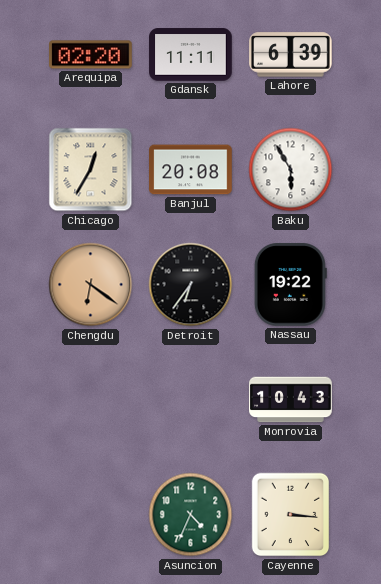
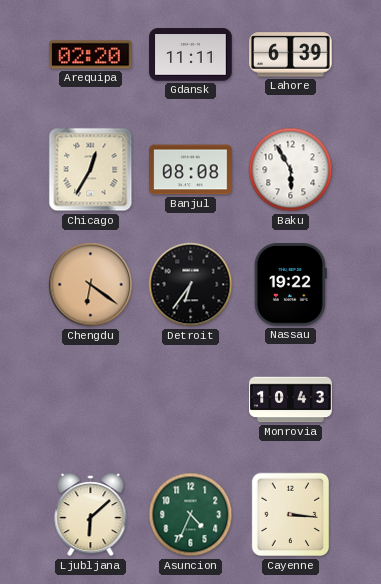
Banjul: 20:08 -> 08:08 (191, 170)
Ljubljana: none -> 6:08 (91, 516)
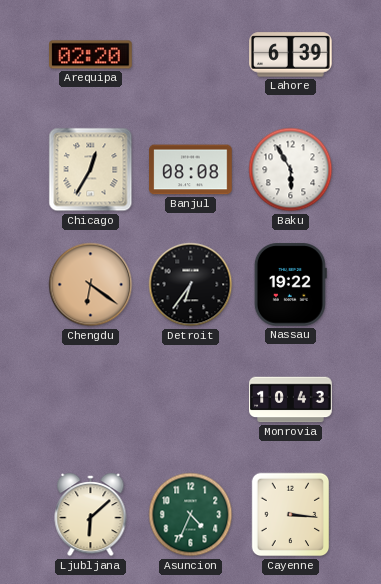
Gdansk: 11:11 -> none (191, 55)
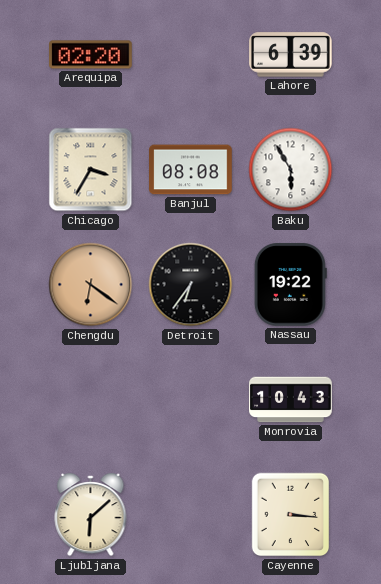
Chicago: 12:35 -> 3:35 (91, 170)
Asuncion: 4:34 -> none (191, 515)
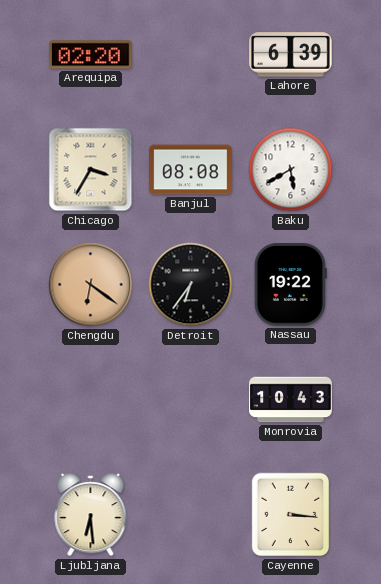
Baku: 5:55 -> 5:40 (291, 170)
Ljubljana: 6:08 -> 6:29 (91, 516)
